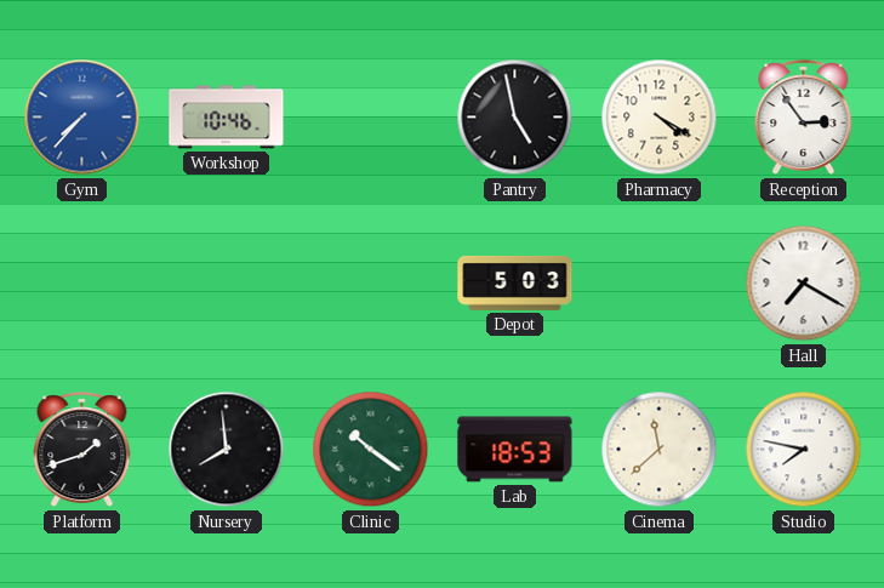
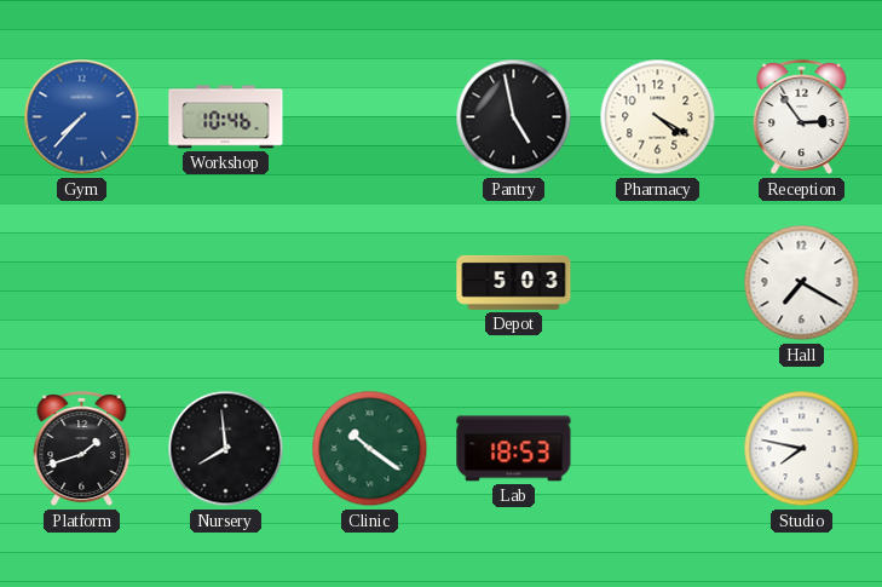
Cinema: 11:38 -> none (660, 450)
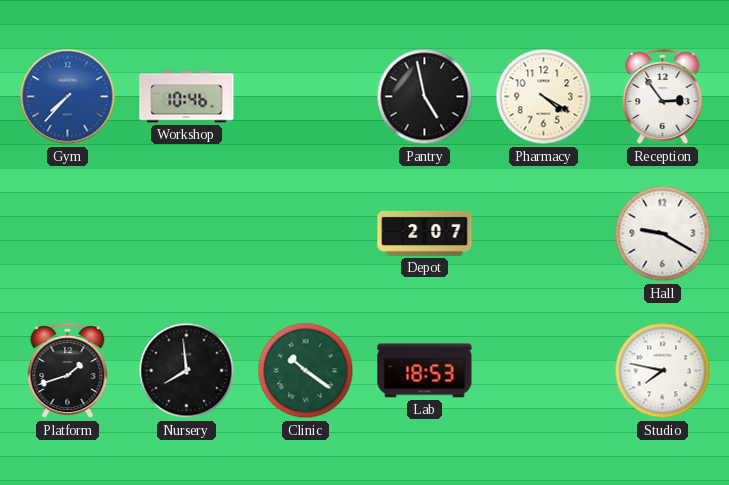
Depot: 5:03 -> 2:07 (425, 233)
Hall: 7:20 -> 9:20 (663, 234)
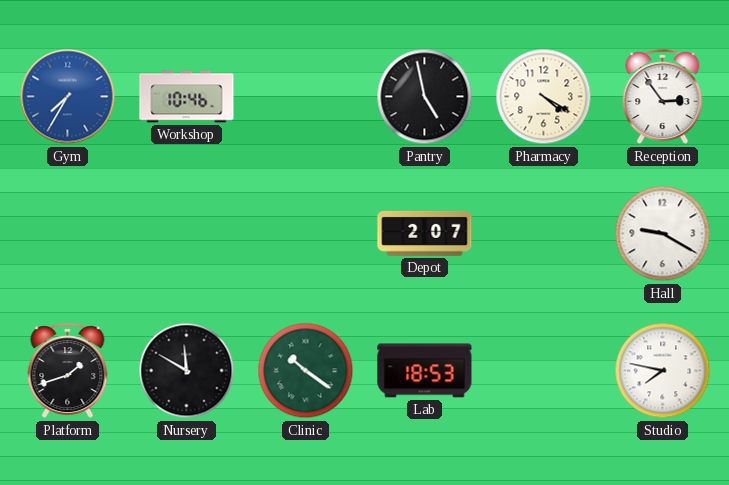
Gym: 7:37 -> 7:35 (68, 97)
Nursery: 7:59 -> 11:50 (187, 371)
